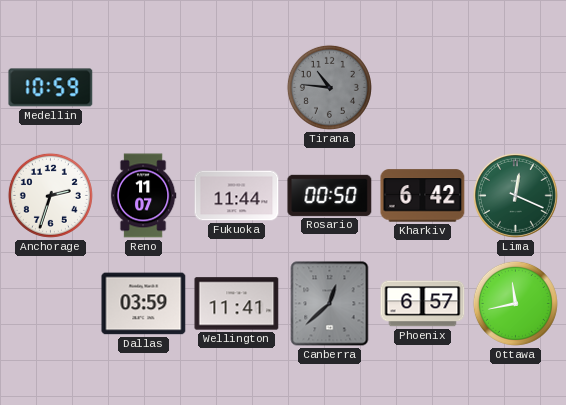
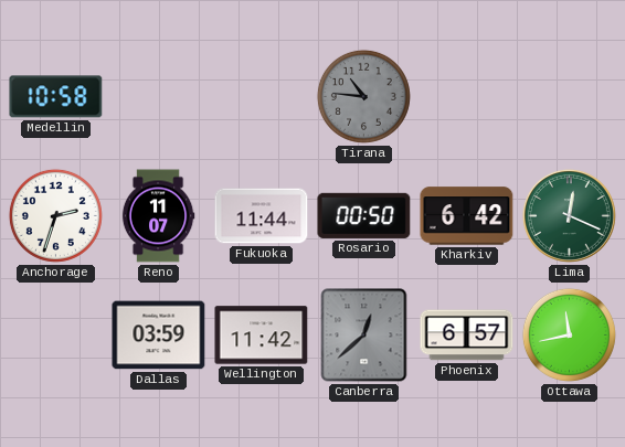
Medellin: 10:59 -> 10:58 (56, 97)
Wellington: 11:41 -> 11:42 (262, 336)
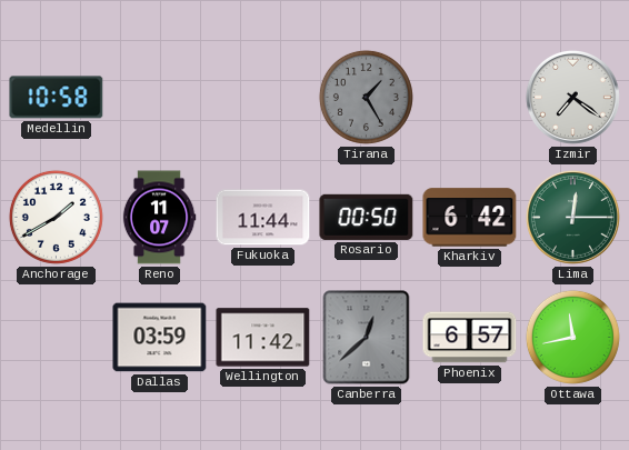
Tirana: 10:46 -> 1:25 (366, 97)
Izmir: none -> 7:21 (572, 97)
Anchorage: 2:33 -> 1:40 (56, 217)
Lima: 12:19 -> 12:15 (572, 217)
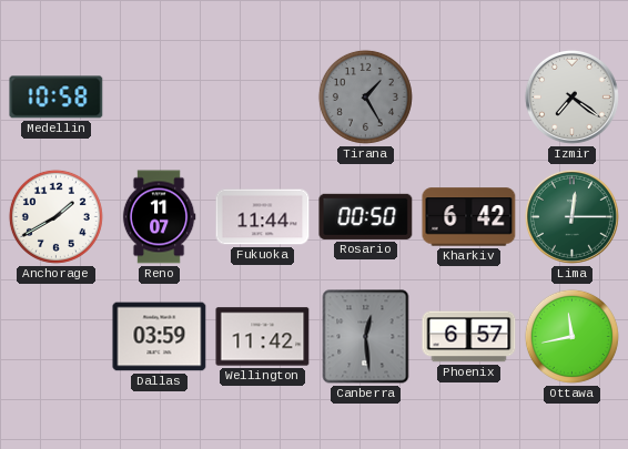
Canberra: 12:38 -> 12:29 (366, 337)
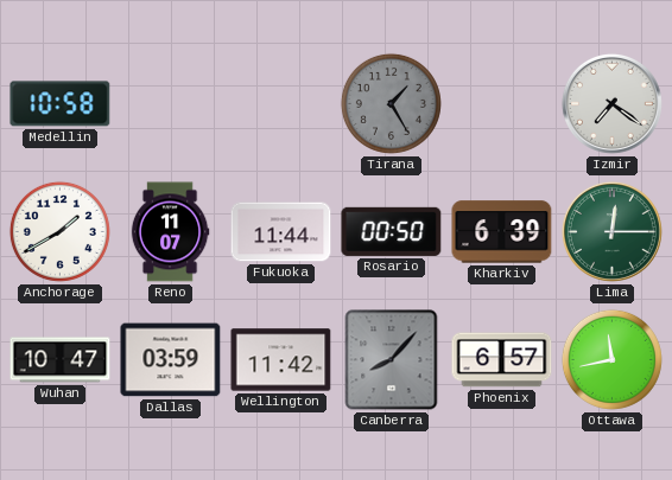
Kharkiv: 6:42 -> 6:39 (502, 232)
Wuhan: none -> 10:47 (61, 360)
Canberra: 12:29 -> 8:07 (392, 360)
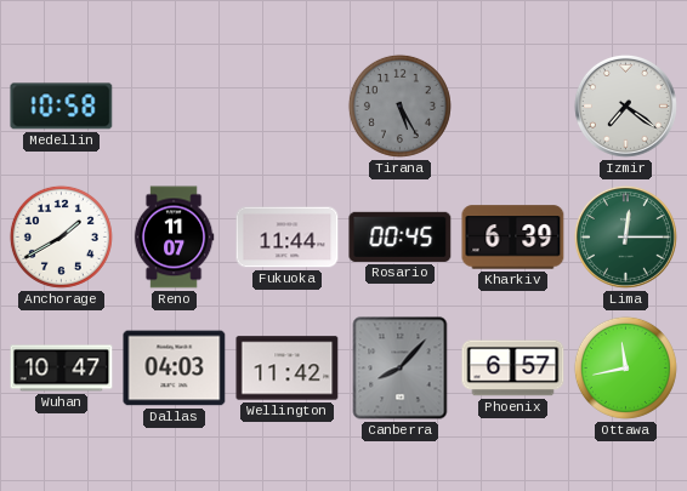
Tirana: 1:25 -> 5:25 (399, 105)
Rosario: 00:50 -> 00:45 (401, 236)
Dallas: 03:59 -> 04:03 (175, 369)
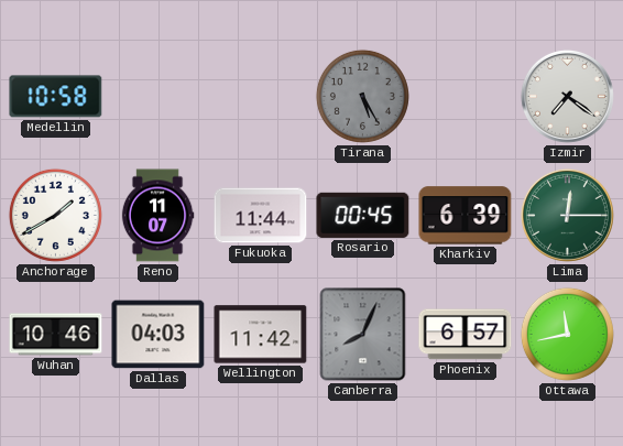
Wuhan: 10:47 -> 10:46 (56, 335)
Canberra: 8:07 -> 8:04 (363, 335)
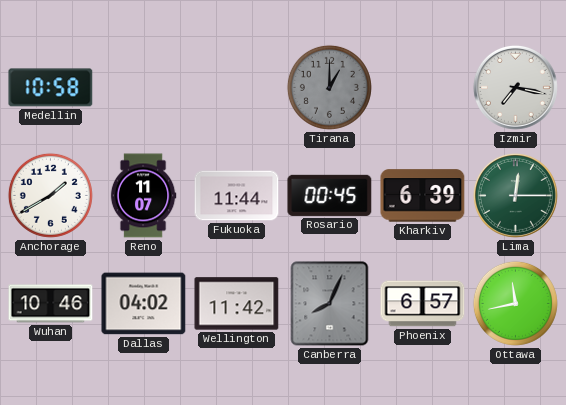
Tirana: 5:25 -> 1:00 (329, 87)
Izmir: 7:21 -> 7:17 (515, 87)
Dallas: 04:03 -> 04:02 (144, 304)
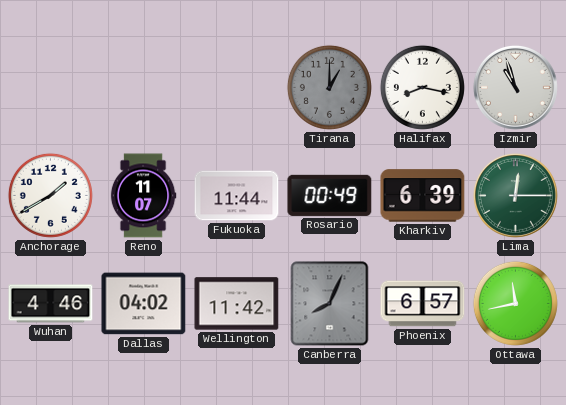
Medellin: 10:58 -> none (51, 88)
Halifax: none -> 8:17 (422, 87)
Izmir: 7:17 -> 10:57 (515, 87)
Rosario: 00:45 -> 00:49 (330, 195)
Wuhan: 10:46 -> 4:46 (51, 304)
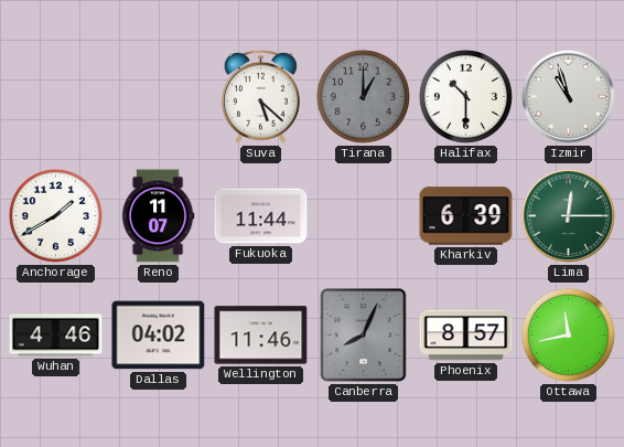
Suva: none -> 5:22 (261, 96)
Halifax: 8:17 -> 10:30 (465, 96)
Rosario: 00:49 -> none (330, 195)
Wellington: 11:42 -> 11:46 (261, 336)
Phoenix: 6:57 -> 8:57 (466, 336)
